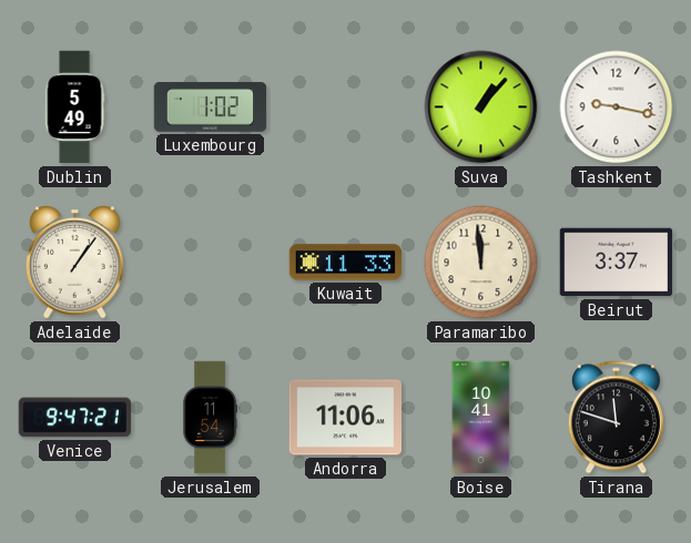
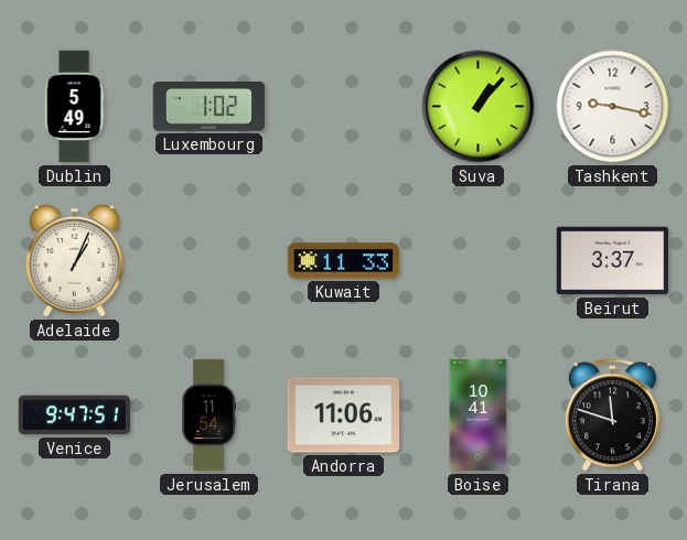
Adelaide: 1:06 -> 1:04 (75, 261)
Paramaribo: 11:59 -> none (481, 263)
Venice: 9:47:21 -> 9:47:51 (74, 415)
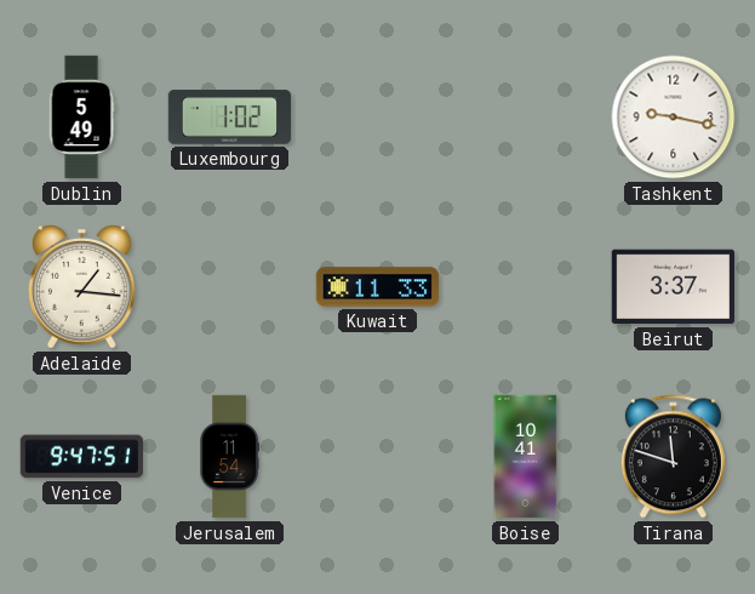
Suva: 1:07 -> none (479, 107)
Adelaide: 1:04 -> 1:16 (82, 287)
Andorra: 11:06 -> none (344, 415)
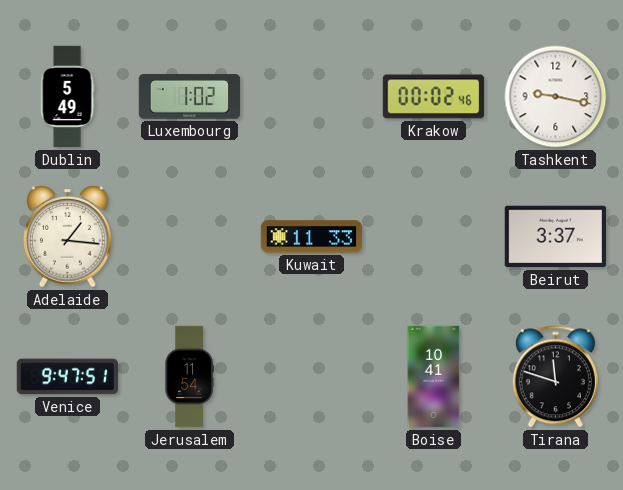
Krakow: none -> 00:02 (434, 97)
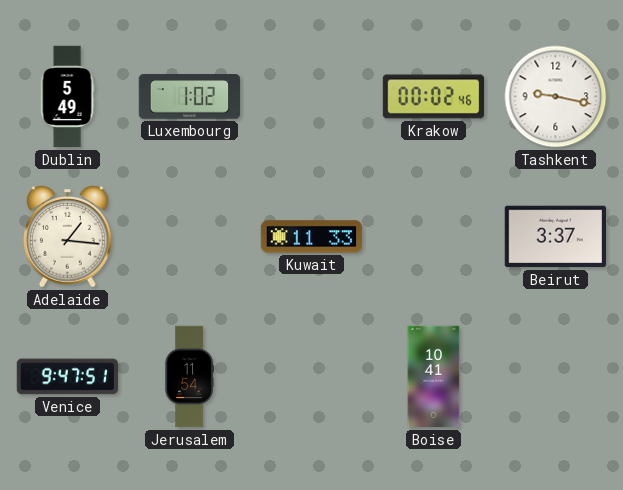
Tirana: 11:48 -> none (555, 377)
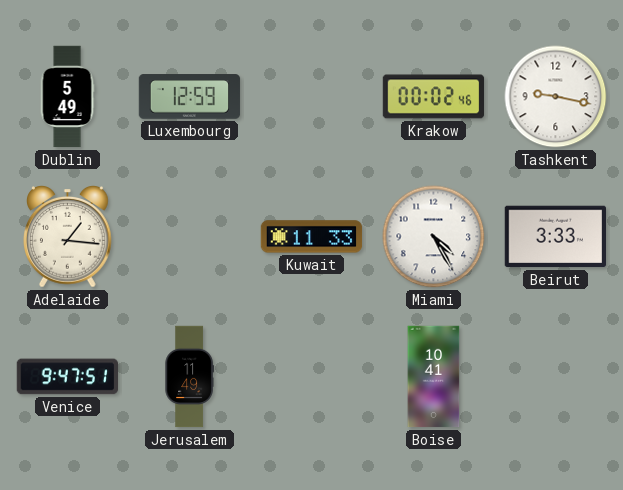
Luxembourg: 1:02 -> 12:59 (190, 97)
Miami: none -> 4:25 (434, 237)
Beirut: 3:37 -> 3:33 (555, 237)
Jerusalem: 11:54 -> 11:49 (189, 377)
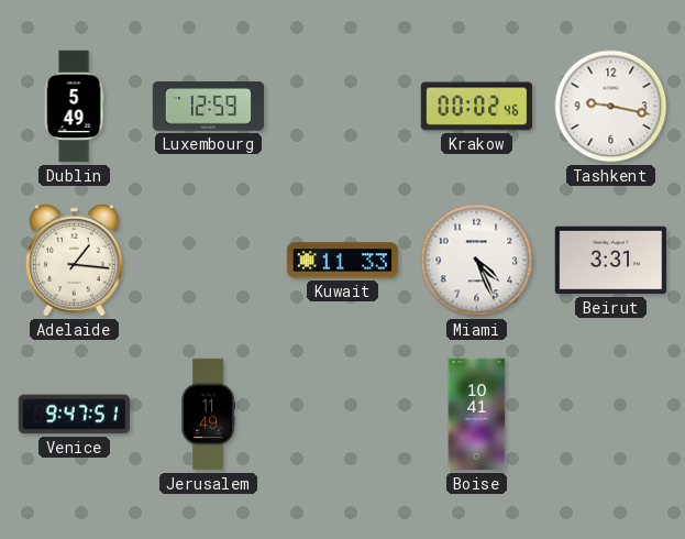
Miami: 4:25 -> 4:26 (477, 261)
Beirut: 3:33 -> 3:31 (610, 261)
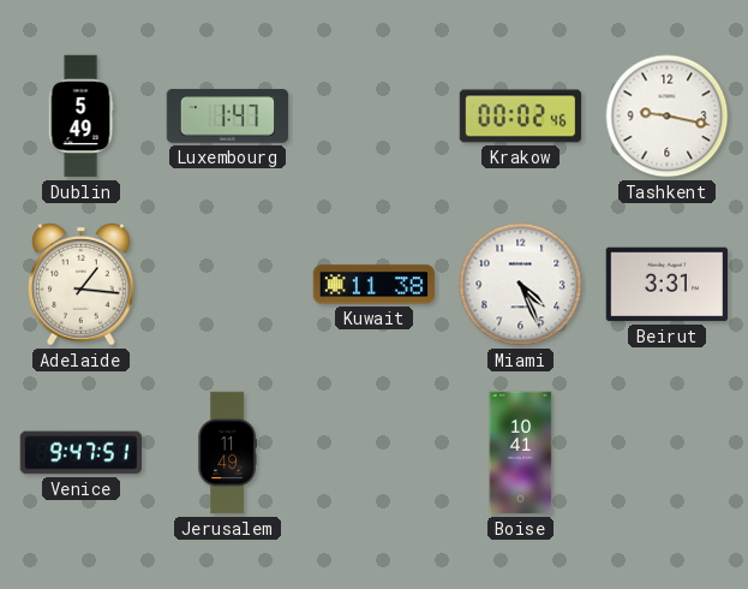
Luxembourg: 12:59 -> 1:47 (228, 117)
Kuwait: 11:33 -> 11:38 (375, 285)
